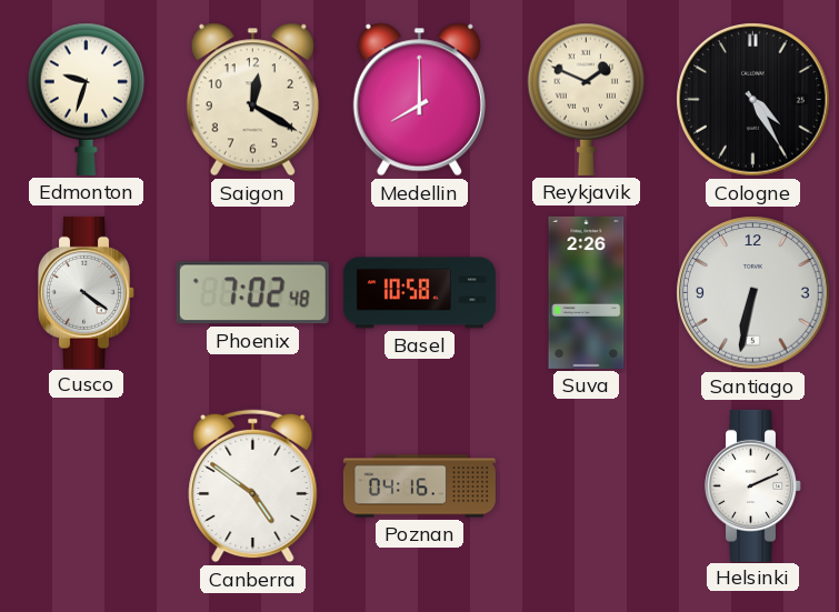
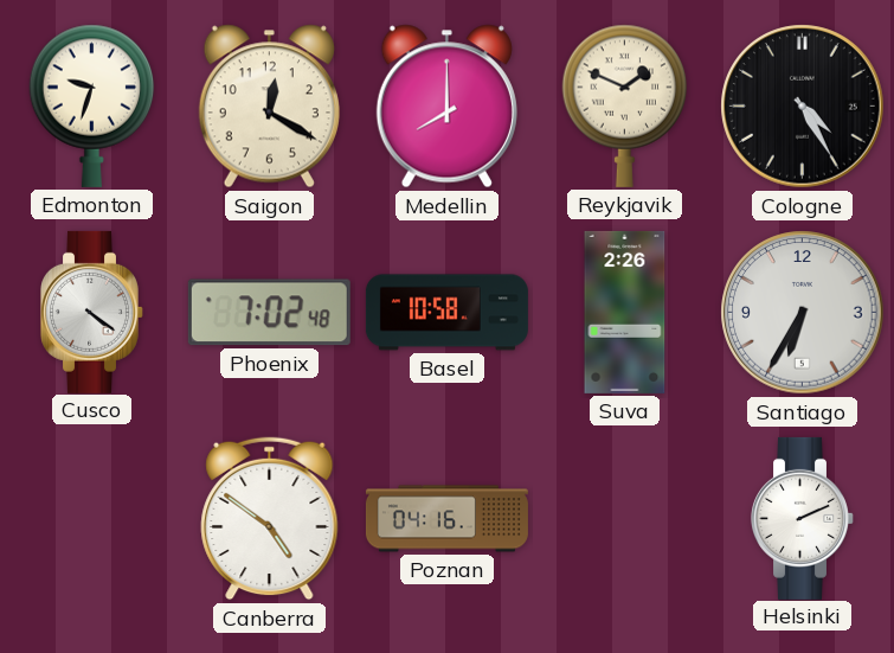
Santiago: 6:32 -> 6:35 (803, 313)
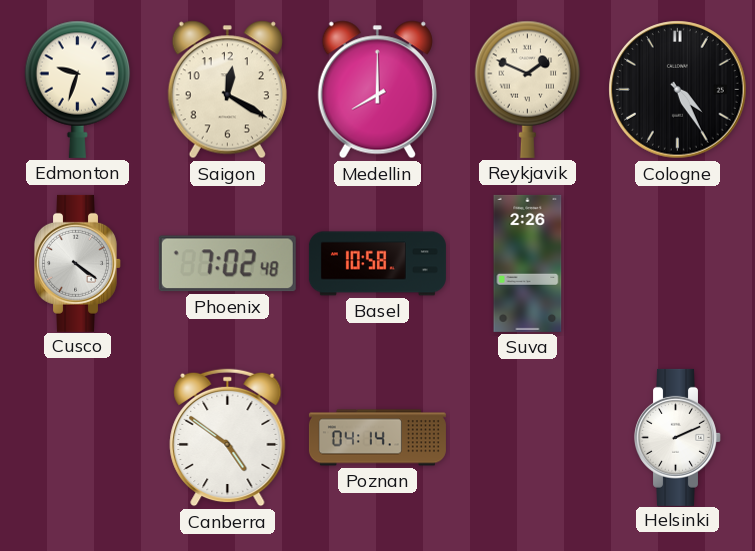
Santiago: 6:35 -> none (803, 313)
Poznan: 04:16 -> 04:14 (377, 438)
